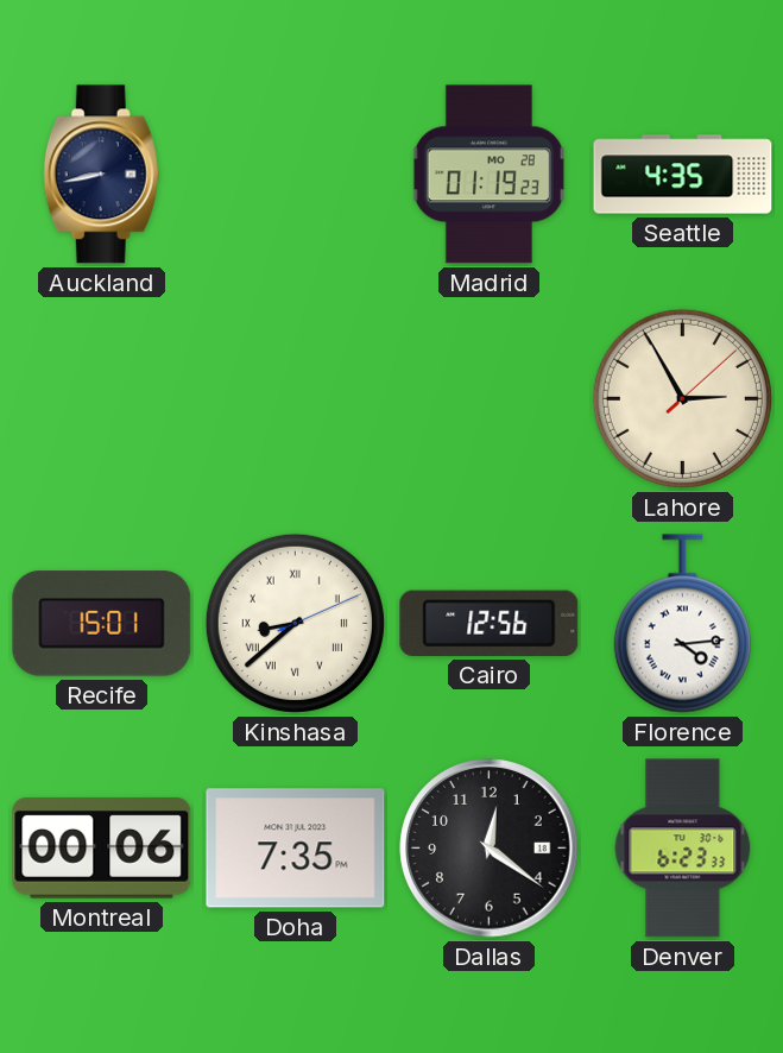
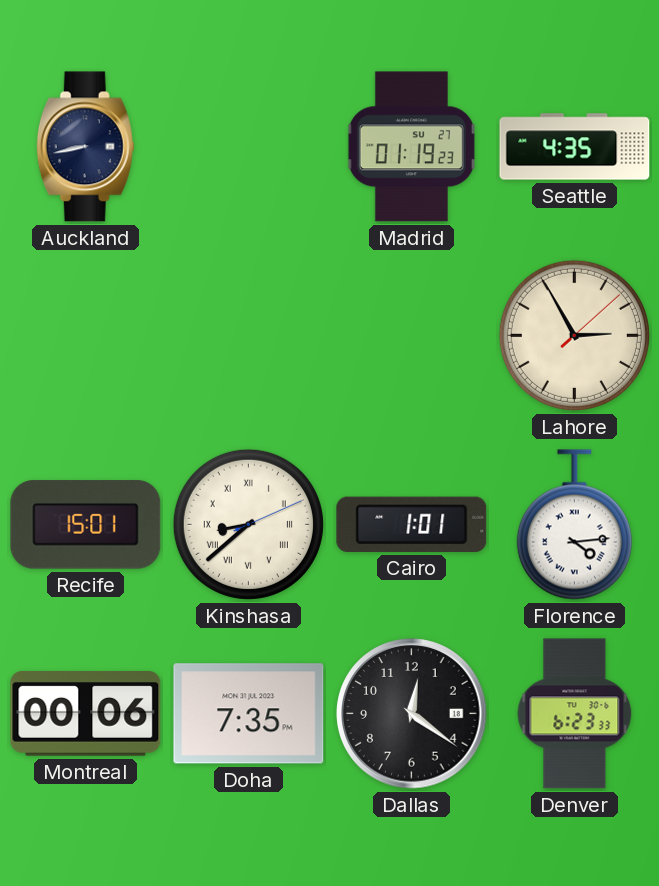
Madrid date: MO 28 -> SU 27 (411, 147)
Cairo: 12:56 -> 1:01 (412, 524)
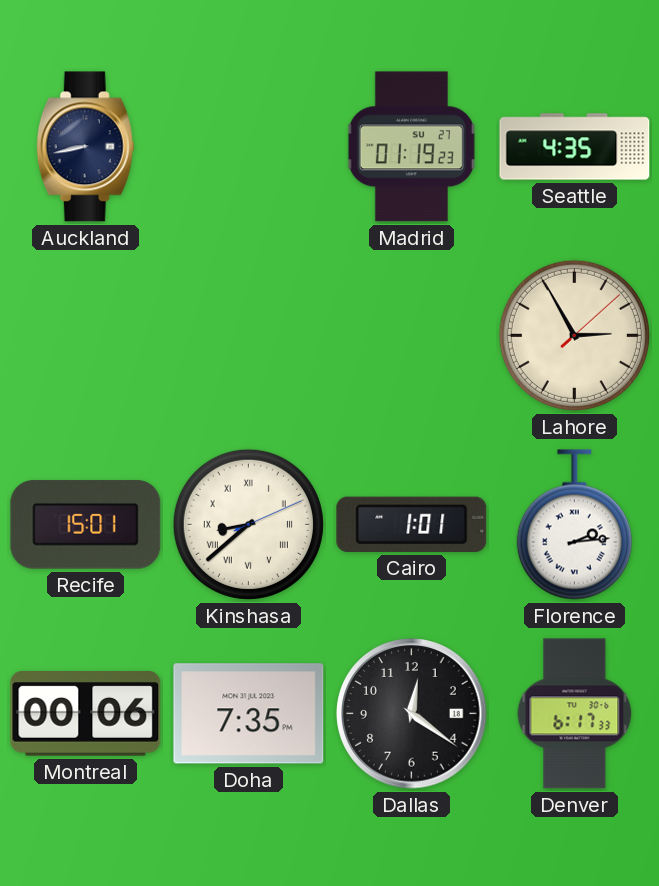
Florence: 4:14 -> 2:14 (574, 525)
Denver: 6:23 -> 6:17 (575, 714)
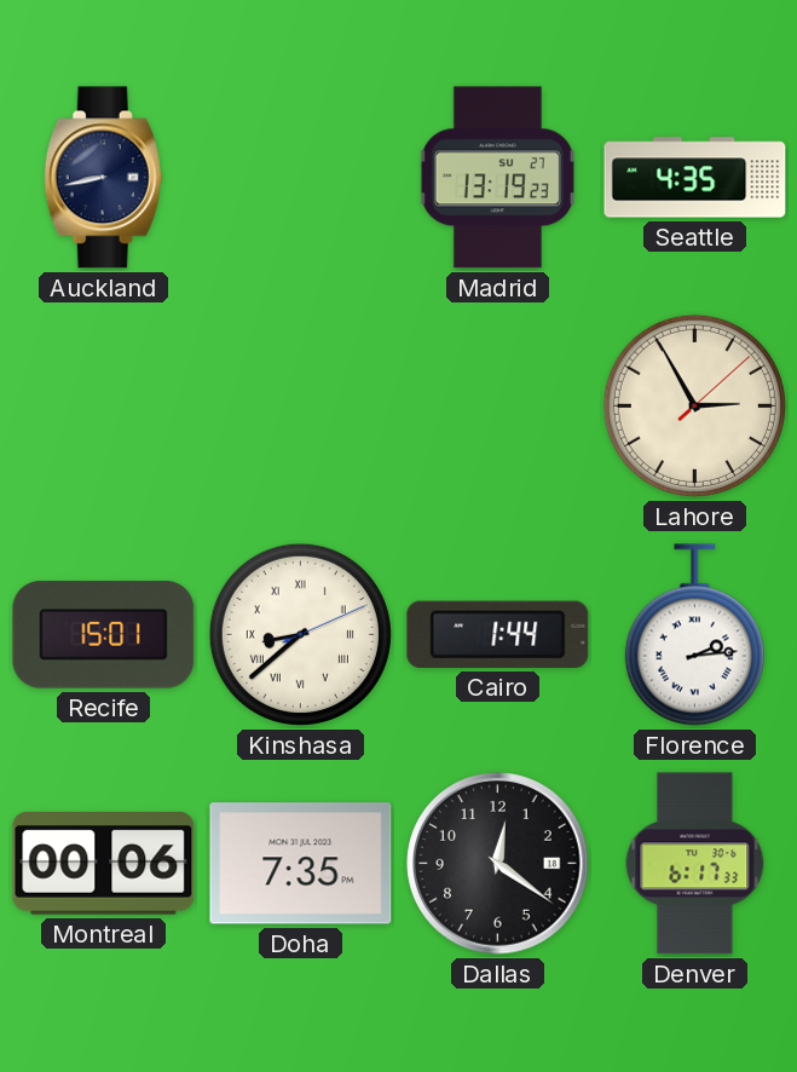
Madrid: 01:19 -> 13:19 (497, 178)
Cairo: 1:01 -> 1:44 (498, 634)
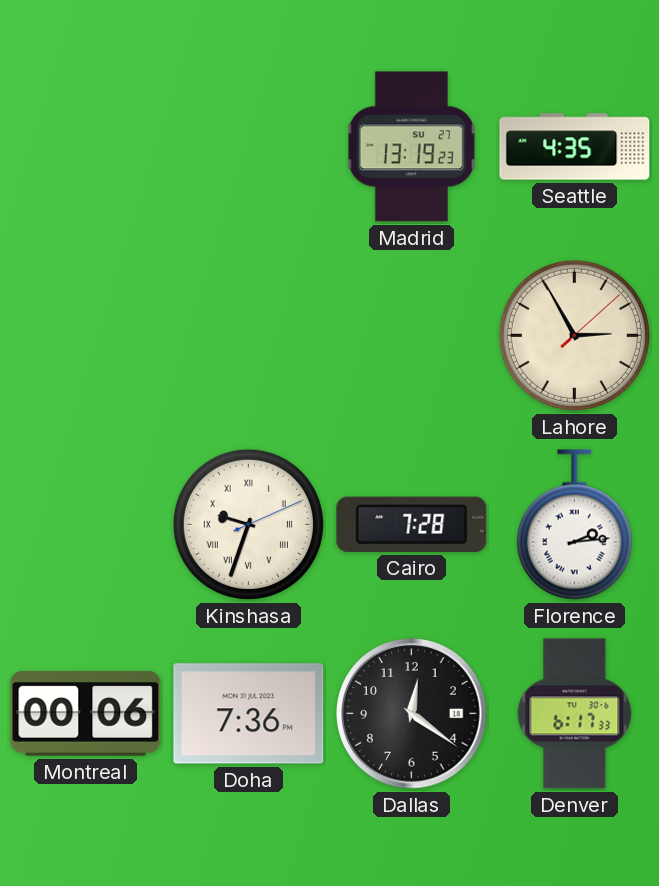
Auckland: 8:43 -> none (103, 178)
Recife: 15:01 -> none (104, 635)
Kinshasa: 8:38 -> 9:33 (248, 524)
Cairo: 1:44 -> 7:28 (412, 524)
Doha: 7:35 -> 7:36 (249, 714)
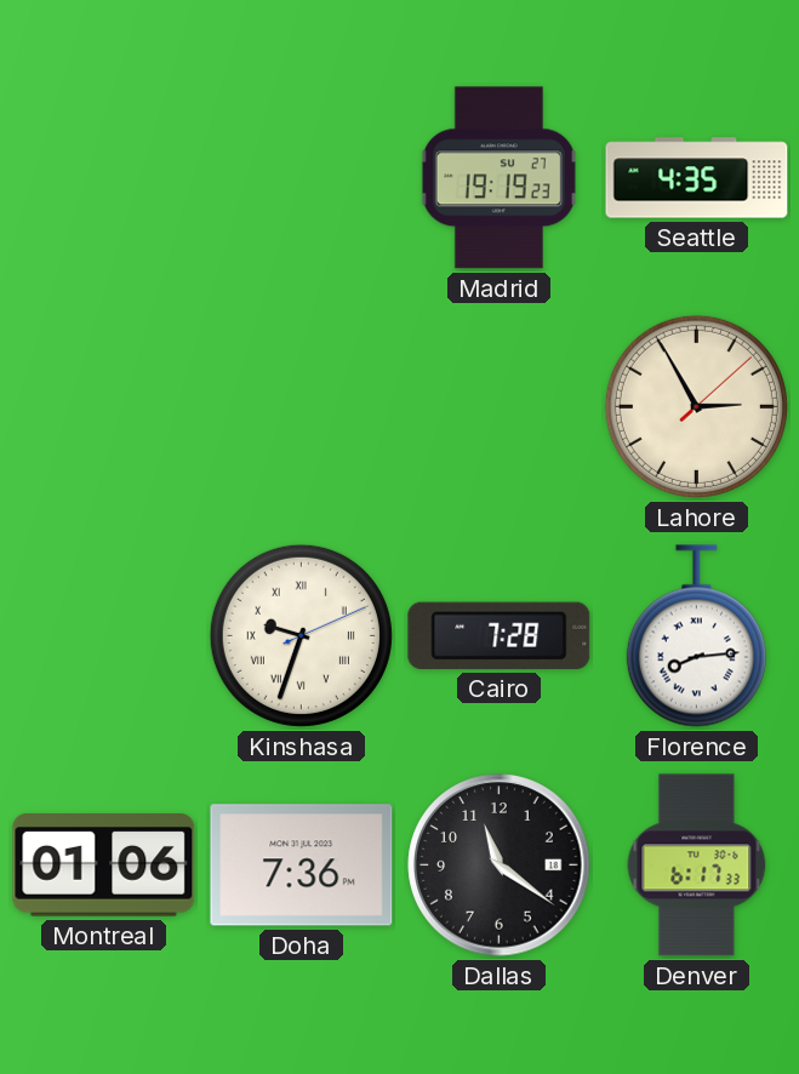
Madrid: 13:19 -> 19:19 (498, 178)
Florence: 2:14 -> 8:14 (696, 636)
Montreal: 00:06 -> 01:06 (104, 866)
Dallas: 12:21 -> 11:21 (500, 866)
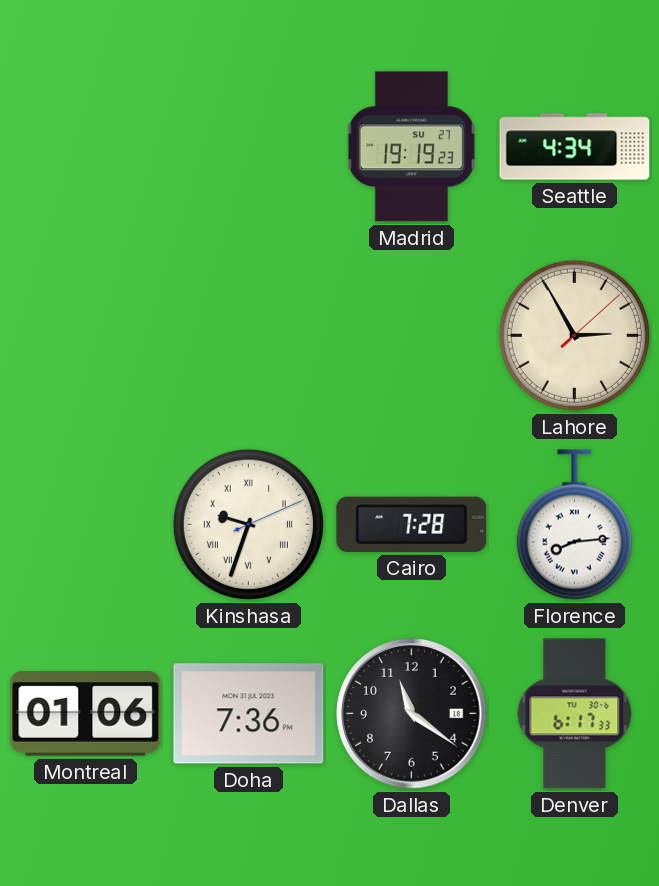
Seattle: 4:35 -> 4:34 (575, 147)
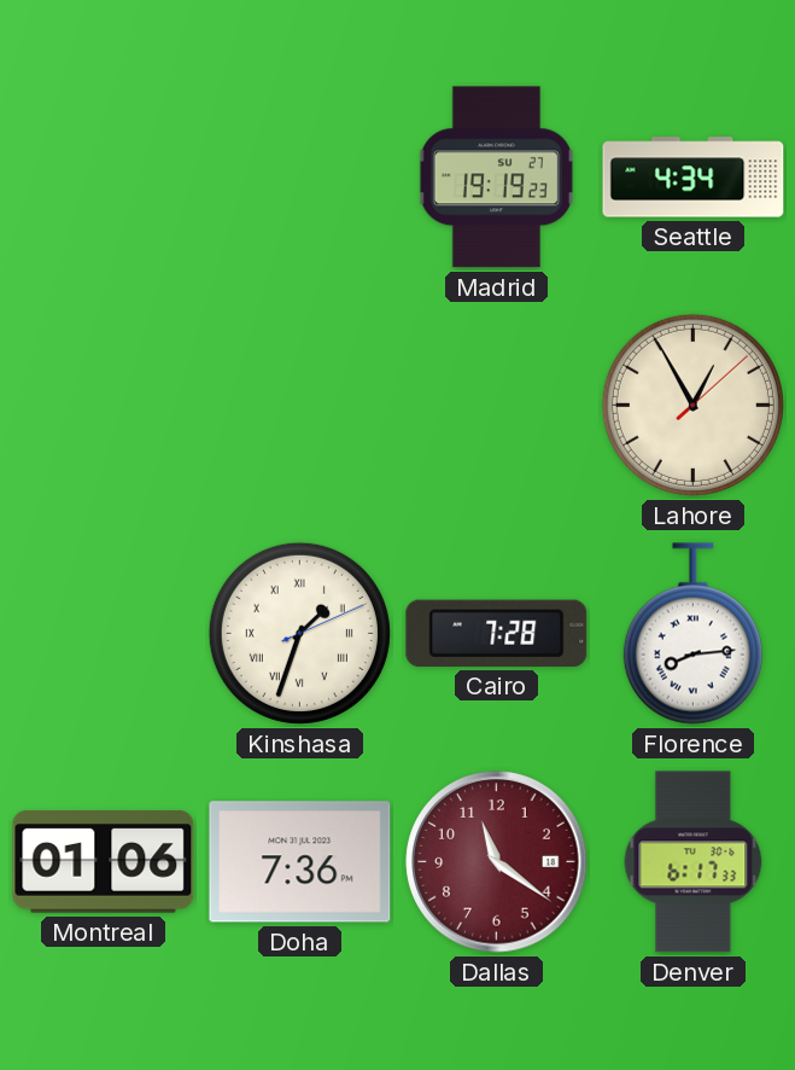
Lahore: 2:55 -> 12:55 (692, 405)
Kinshasa: 9:33 -> 1:33 (299, 633)
Dallas dial: black -> burgundy (497, 862)
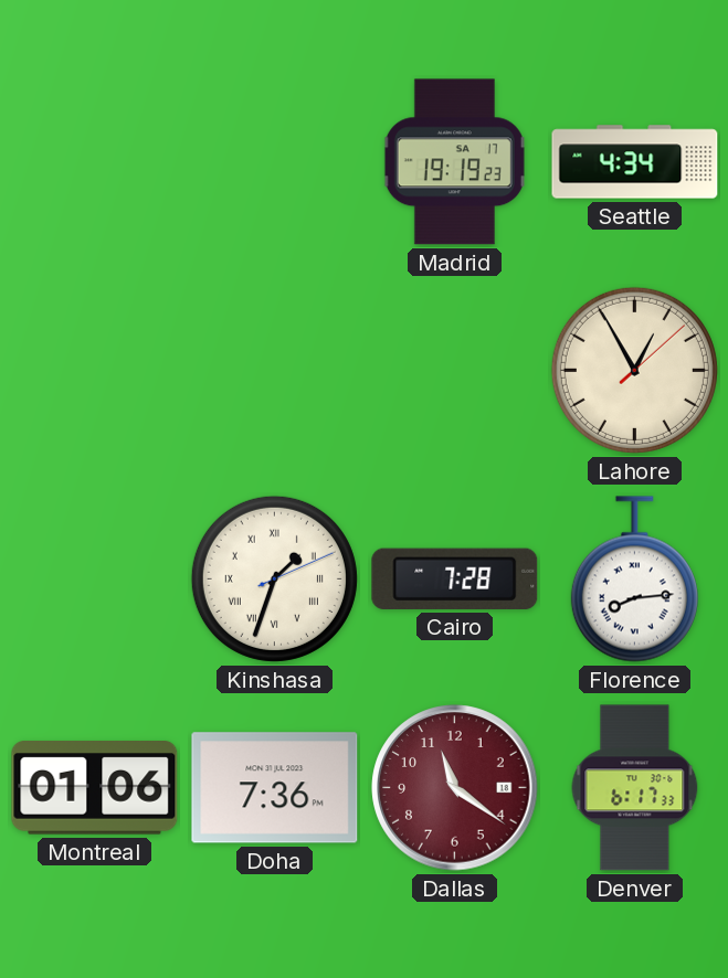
Madrid date: SU 27 -> SA 17 (454, 162)
